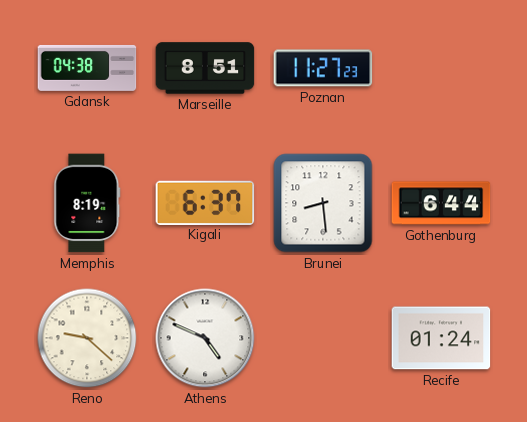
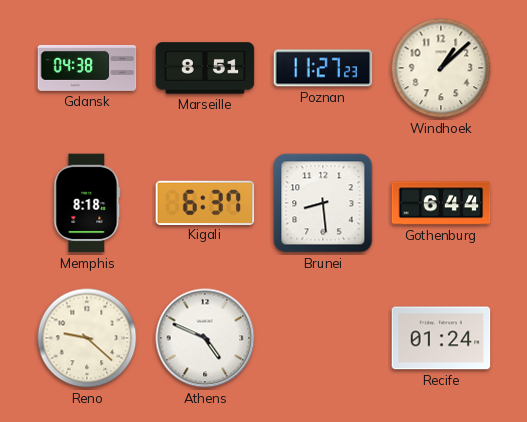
Windhoek: none -> 1:08 (441, 68)
Memphis: 8:19 -> 8:18 (87, 203)
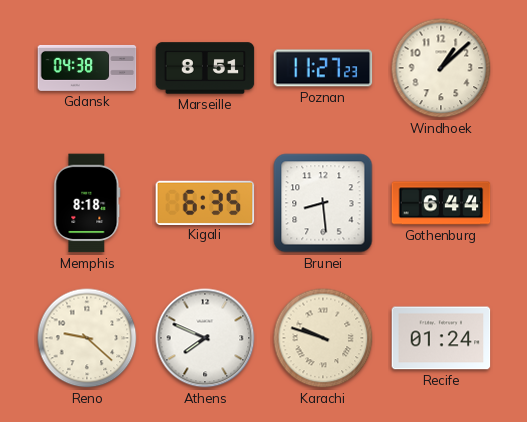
Kigali: 6:37 -> 6:35 (205, 202)
Athens: 4:49 -> 7:49 (205, 338)
Karachi: none -> 9:48 (323, 338)
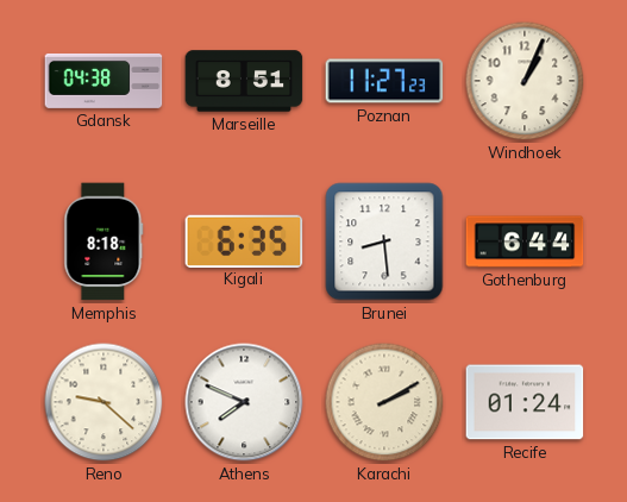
Windhoek: 1:08 -> 1:04 (525, 81)
Karachi: 9:48 -> 2:10 (384, 402)
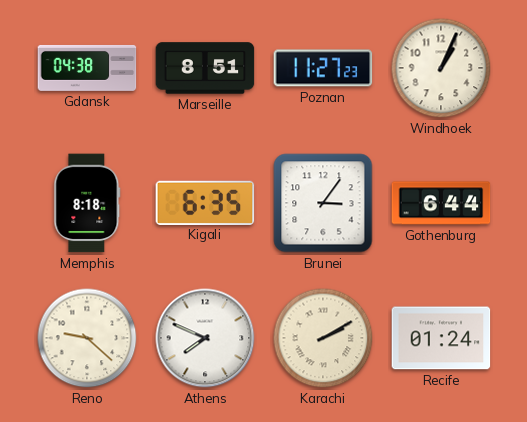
Brunei: 8:29 -> 3:06 (323, 203)
